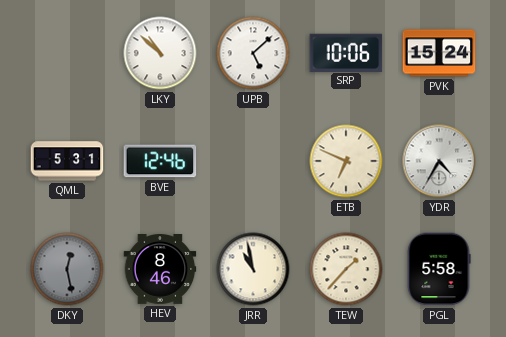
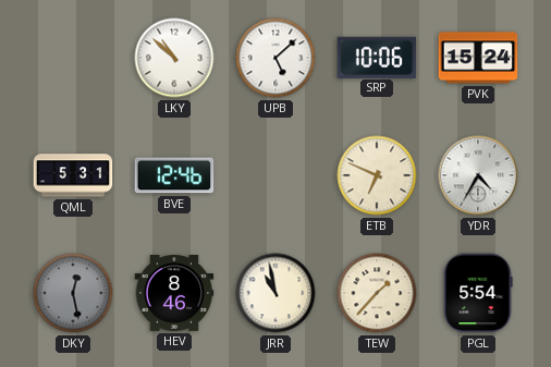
PGL: 5:58 -> 5:54 (478, 293)
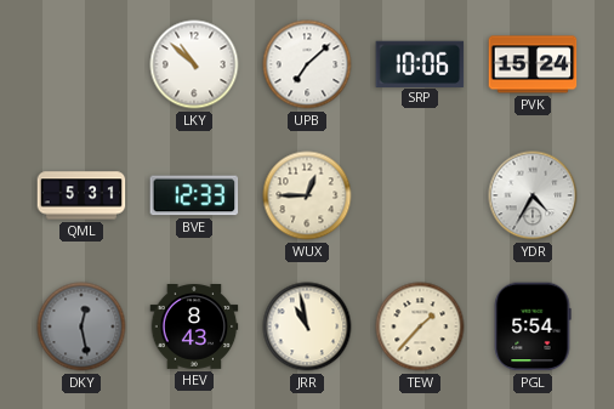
UPB: 5:08 -> 7:08 (307, 64)
BVE: 12:46 -> 12:33 (194, 195)
WUX: none -> 12:45 (307, 195)
ETB: 6:49 -> none (377, 175)
HEV: 8:46 -> 8:43 (194, 328)
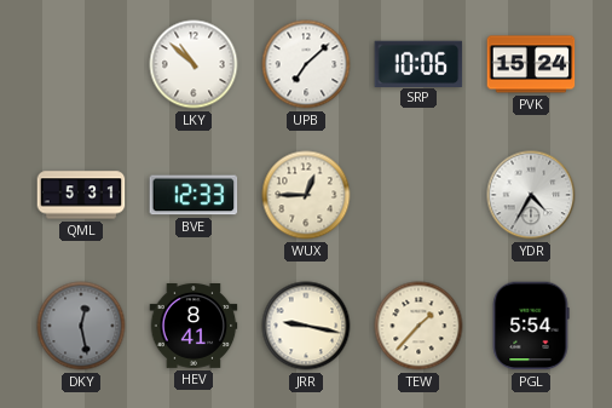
HEV: 8:43 -> 8:41 (194, 327)
JRR: 10:58 -> 9:17 (306, 326)
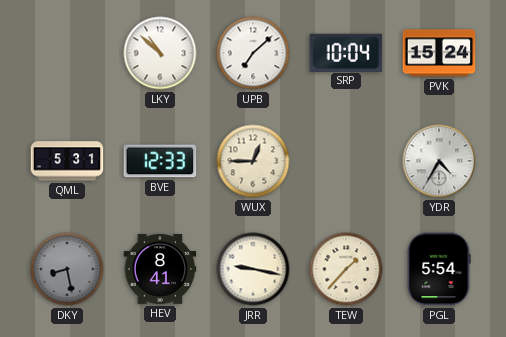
SRP: 10:06 -> 10:04 (346, 52)
DKY: 12:28 -> 8:28 (67, 269)
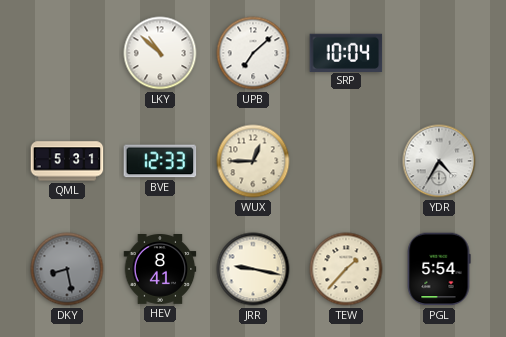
PVK: 15:24 -> none (439, 53)
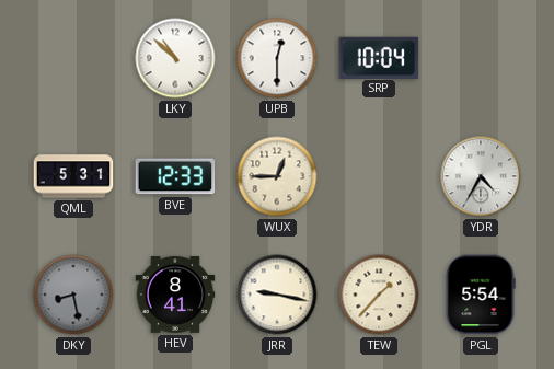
UPB: 7:08 -> 12:30 (277, 58)
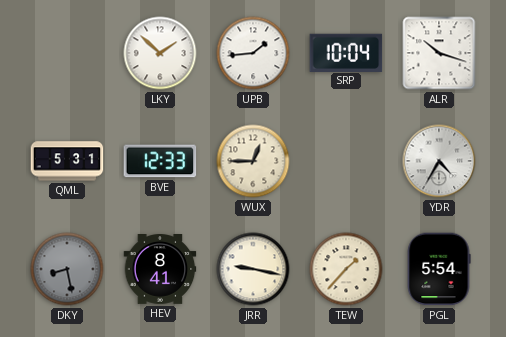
LKY: 10:52 -> 1:52 (160, 53)
UPB: 12:30 -> 1:44 (253, 53)
ALR: none -> 10:18 (439, 53)
